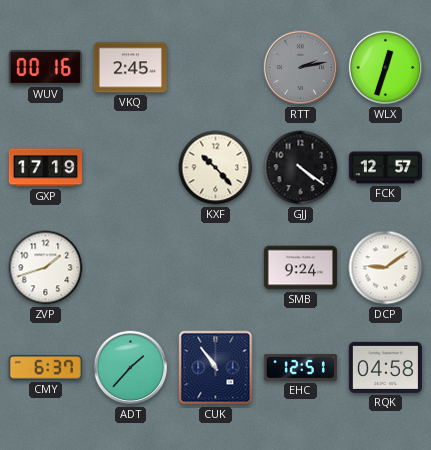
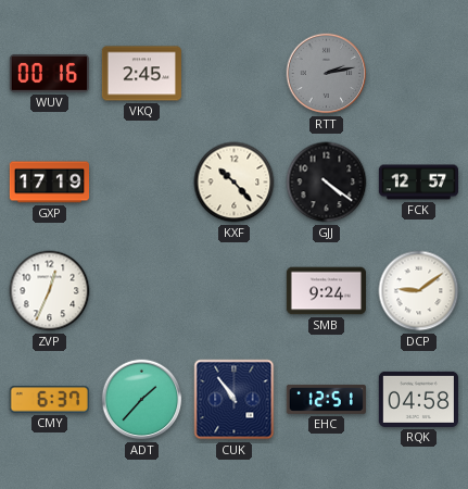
WLX: 12:33 -> none (386, 68)
ZVP: 1:42 -> 12:34 (50, 291)
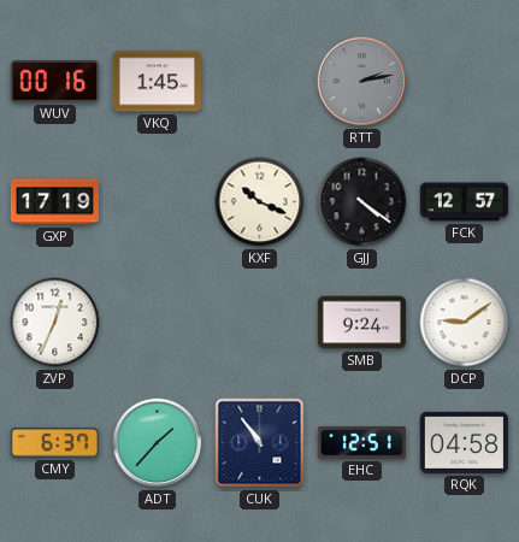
VKQ: 2:45 -> 1:45 (157, 82)
KXF: 10:23 -> 10:19 (260, 202)
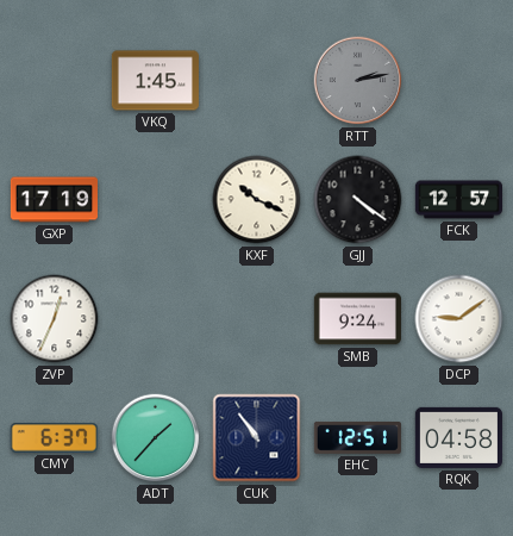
WUV: 00:16 -> none (54, 82)
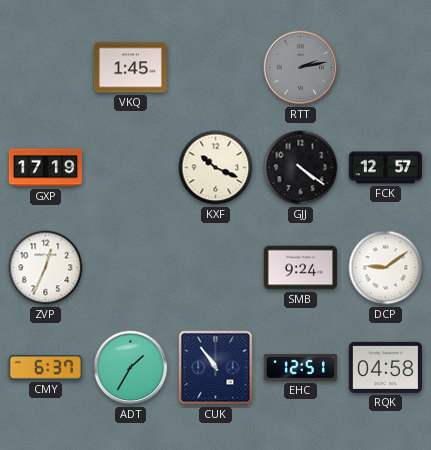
ADT: 1:37 -> 1:35 (131, 368)
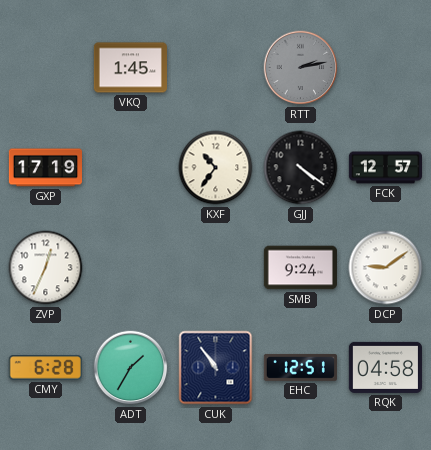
KXF: 10:19 -> 10:36 (216, 168)
CMY: 6:37 -> 6:28 (45, 368)
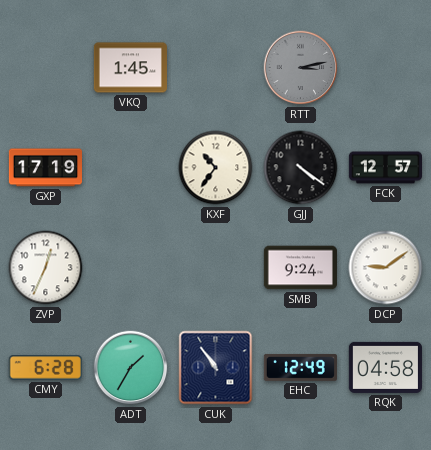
RTT: 2:13 -> 3:13 (301, 68)
EHC: 12:51 -> 12:49 (300, 367)
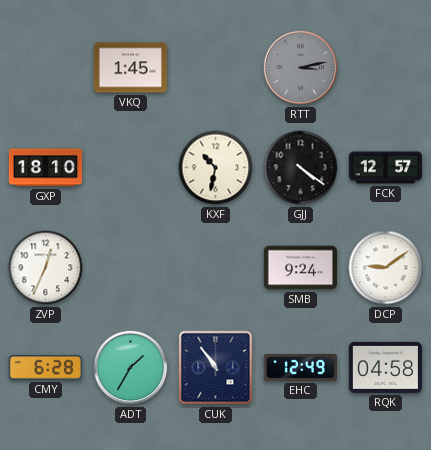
GXP: 17:19 -> 18:10 (45, 168)
KXF: 10:36 -> 10:32 (216, 168)
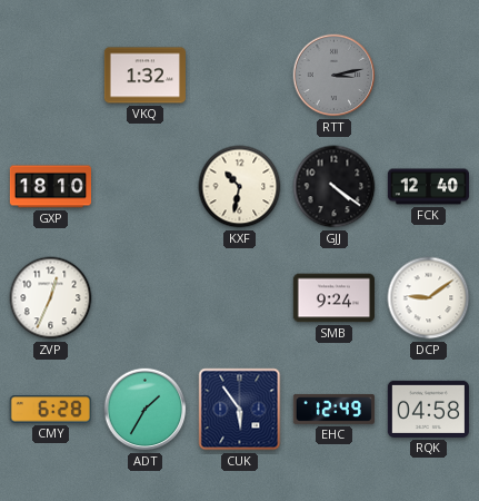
VKQ: 1:45 -> 1:32 (144, 76)
FCK: 12:57 -> 12:40 (428, 187)
CUK: 10:54 -> 5:54 (240, 410)
